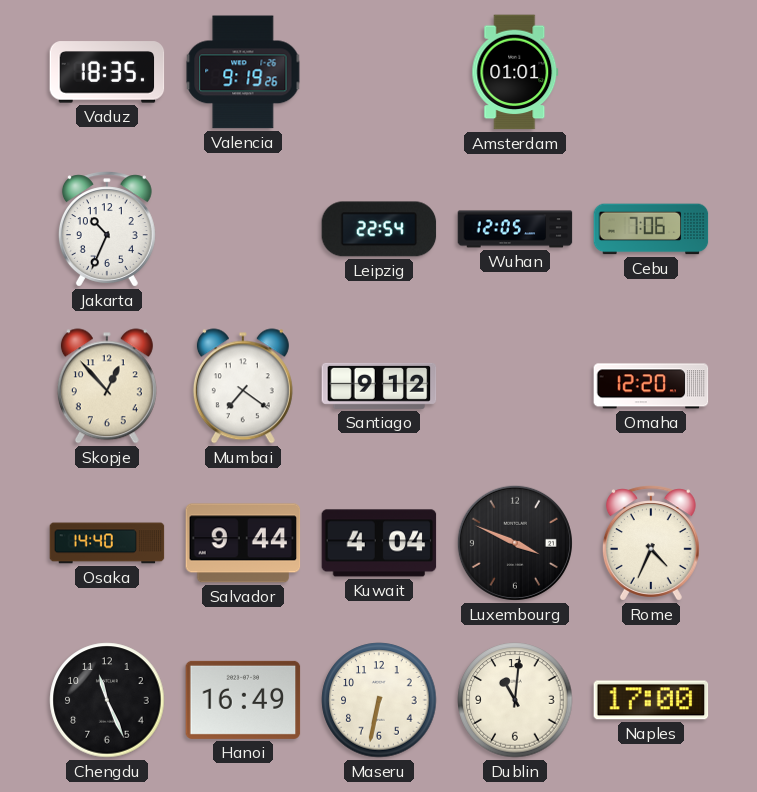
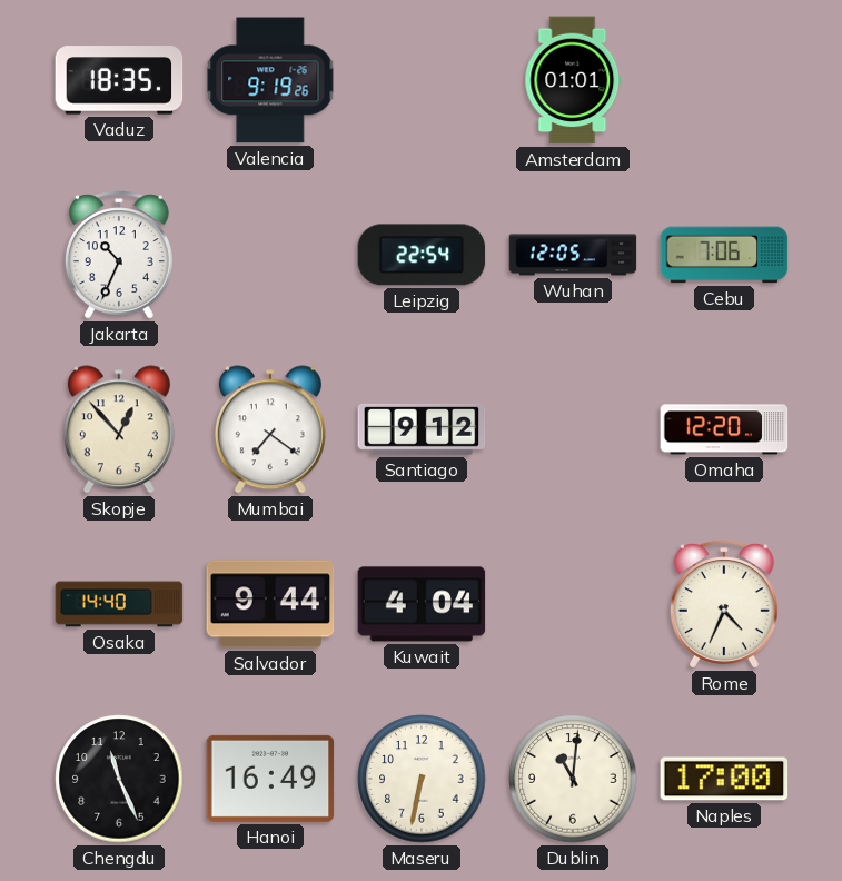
Luxembourg: 3:49 -> none (515, 543)
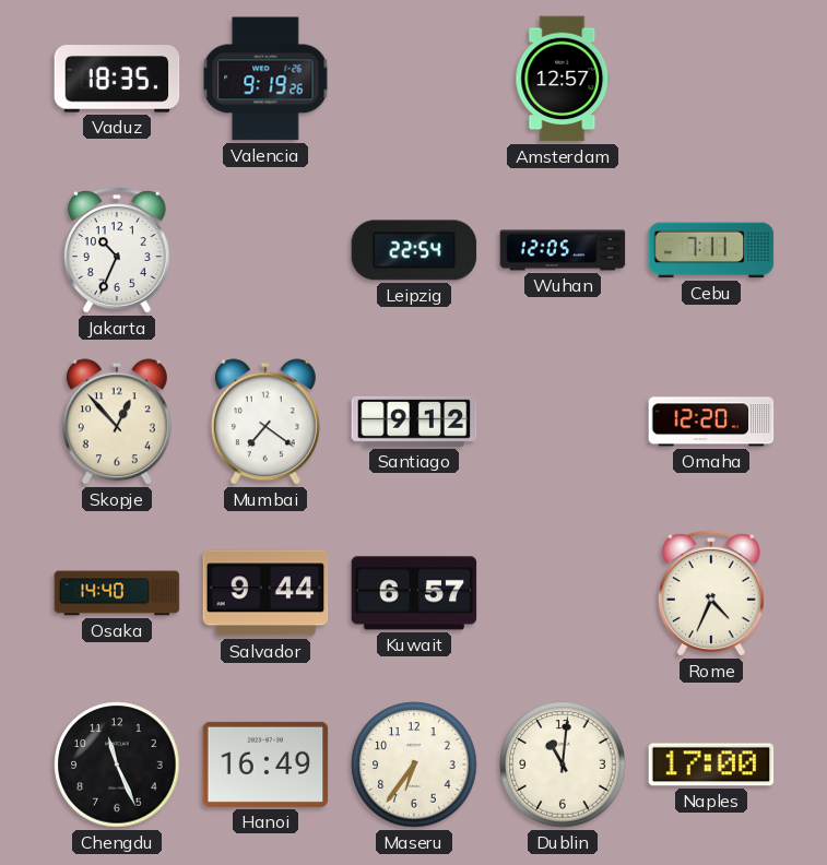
Amsterdam: 01:01 -> 12:57 (563, 79)
Cebu: 7:06 -> 7:11 (711, 250)
Kuwait: 4:04 -> 6:57 (414, 593)
Maseru: 6:32 -> 6:36 (414, 765)
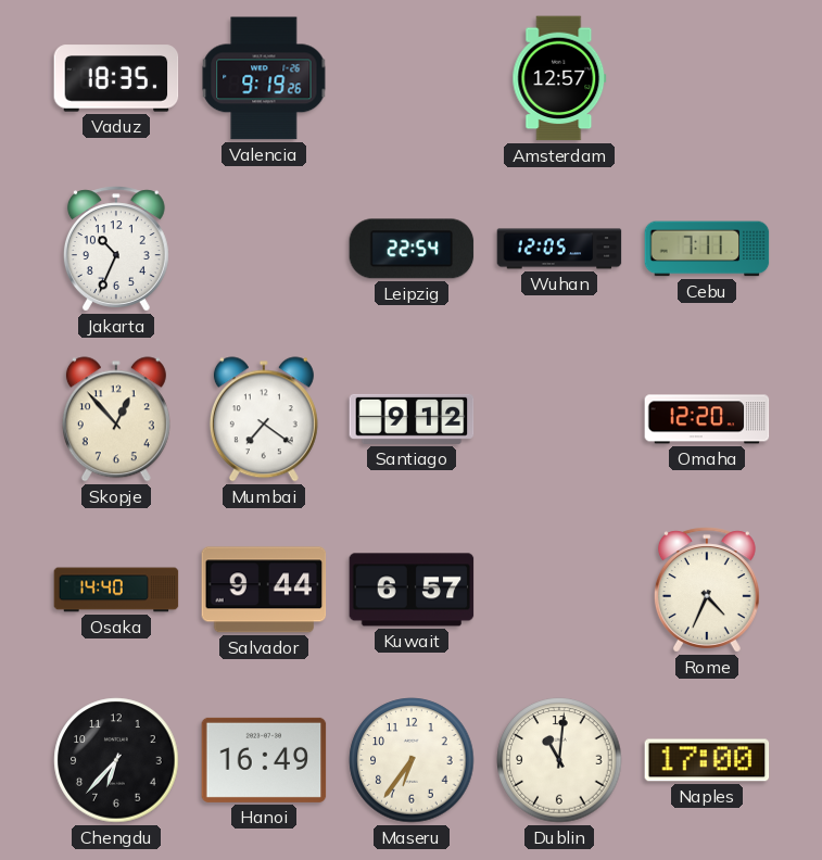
Chengdu: 11:26 -> 6:37 (116, 760)
